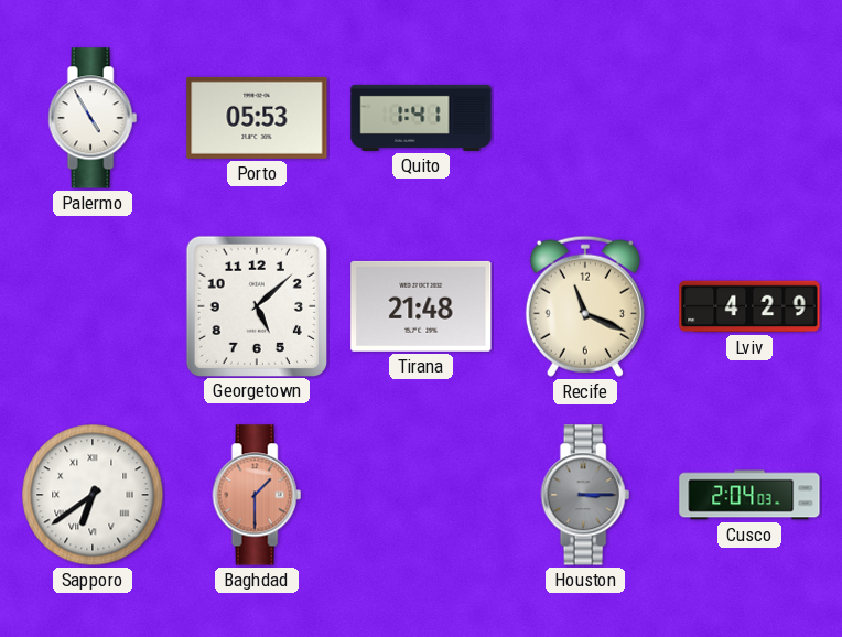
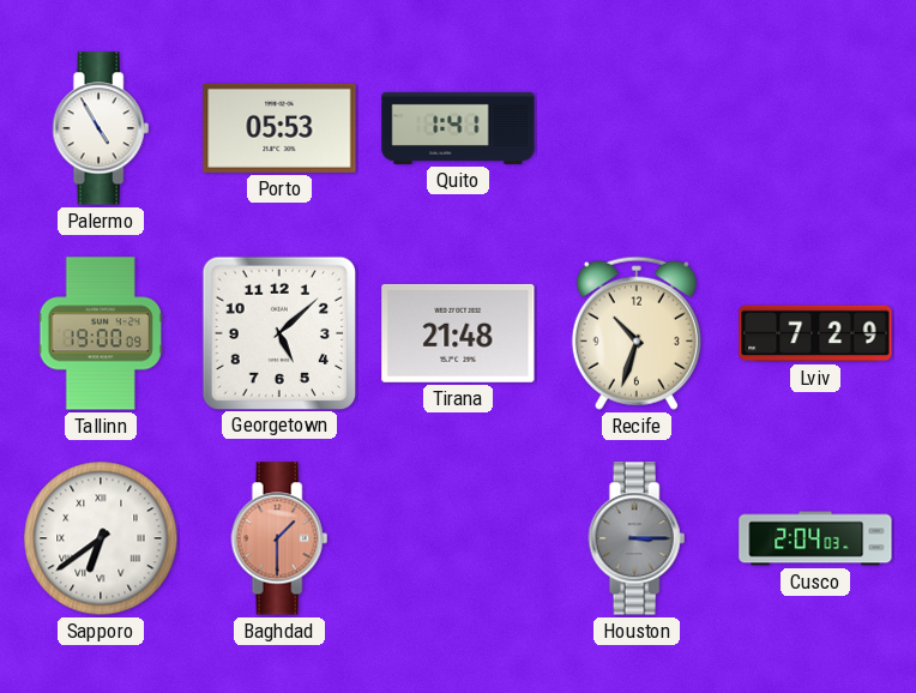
Tallinn: none -> 19:00 (101, 333)
Recife: 11:19 -> 10:33 (637, 333)
Lviv: 4:29 -> 7:29 (815, 333)
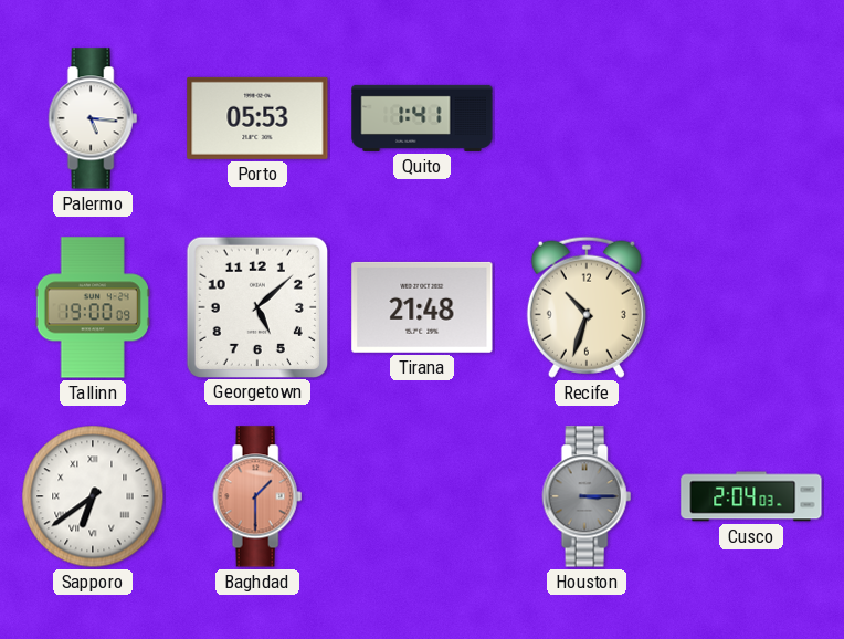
Palermo: 4:55 -> 5:16 (93, 118)
Lviv: 7:29 -> none (815, 333)
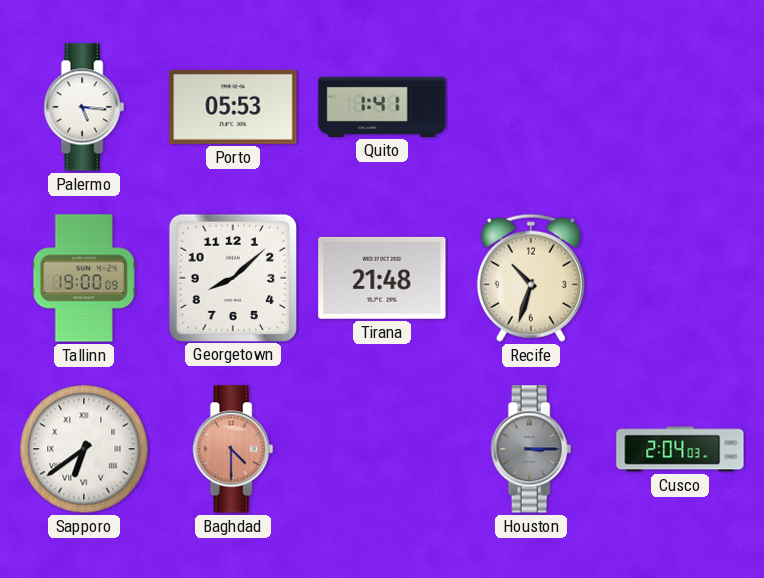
Georgetown: 5:08 -> 8:08 (232, 277)
Baghdad: 1:30 -> 4:30 (233, 449)
